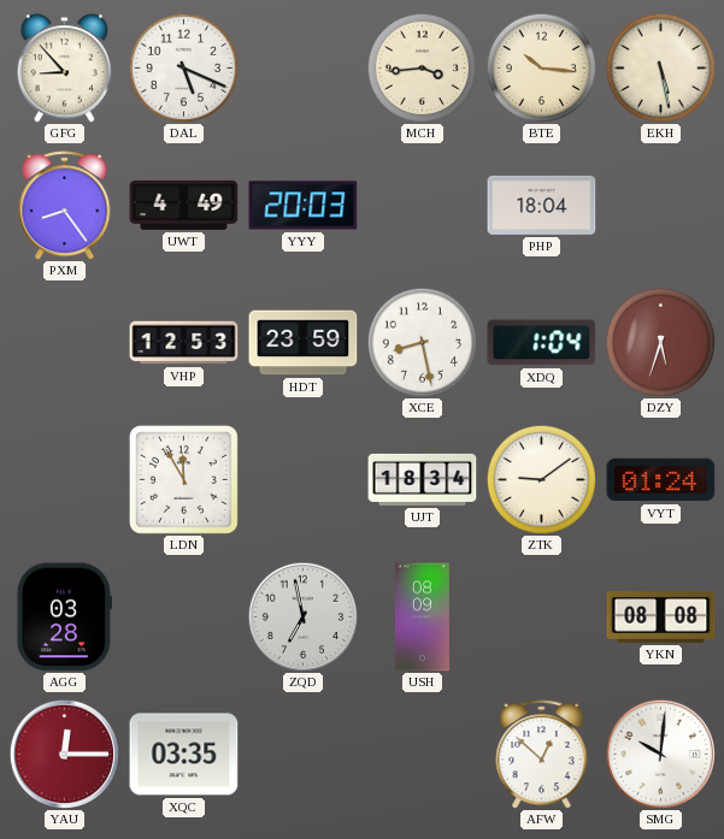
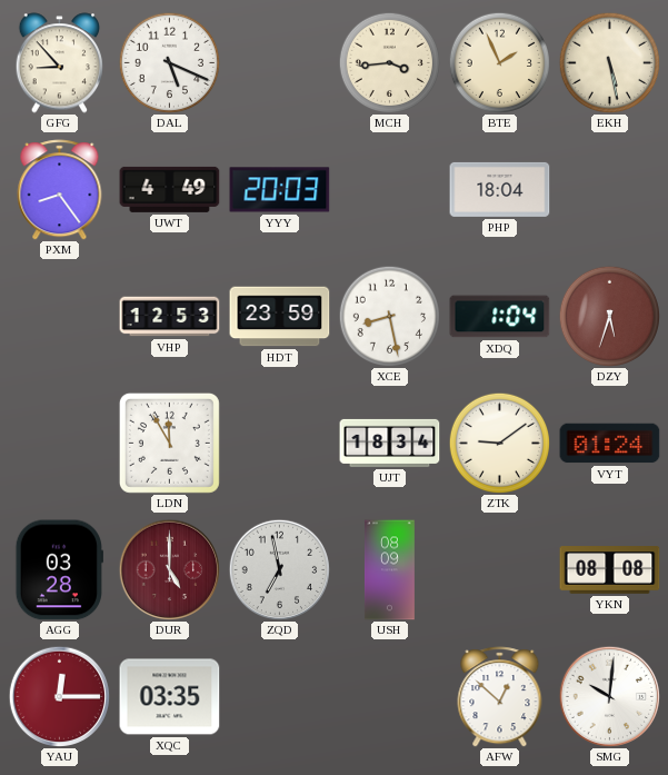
BTE: 10:16 -> 1:56 (499, 62)
DUR: none -> 5:00 (169, 569)
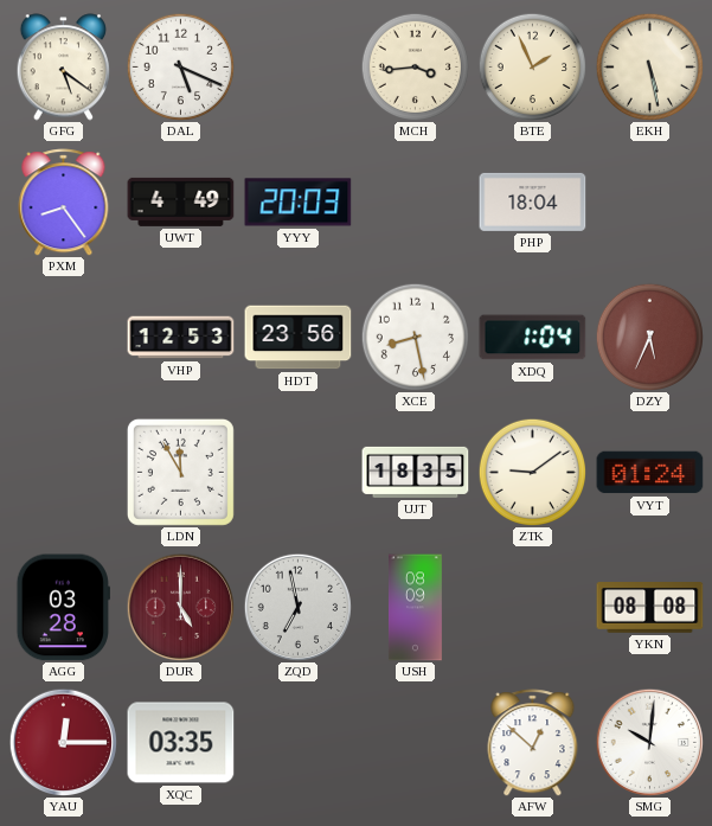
GFG: 8:53 -> 5:21 (63, 68)
HDT: 23:59 -> 23:56 (299, 338)
DZY: 5:33 -> 5:34 (649, 337)
UJT: 18:34 -> 18:35 (416, 472)
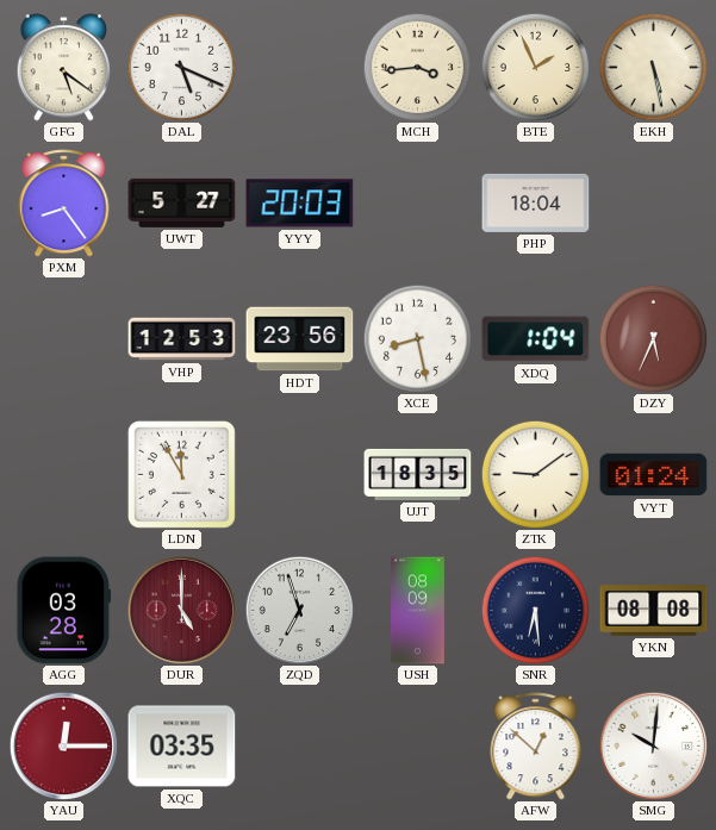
UWT: 4:49 -> 5:27 (182, 202)
ZQD: 6:58 -> 6:57 (299, 610)
SNR: none -> 6:29 (535, 610)
